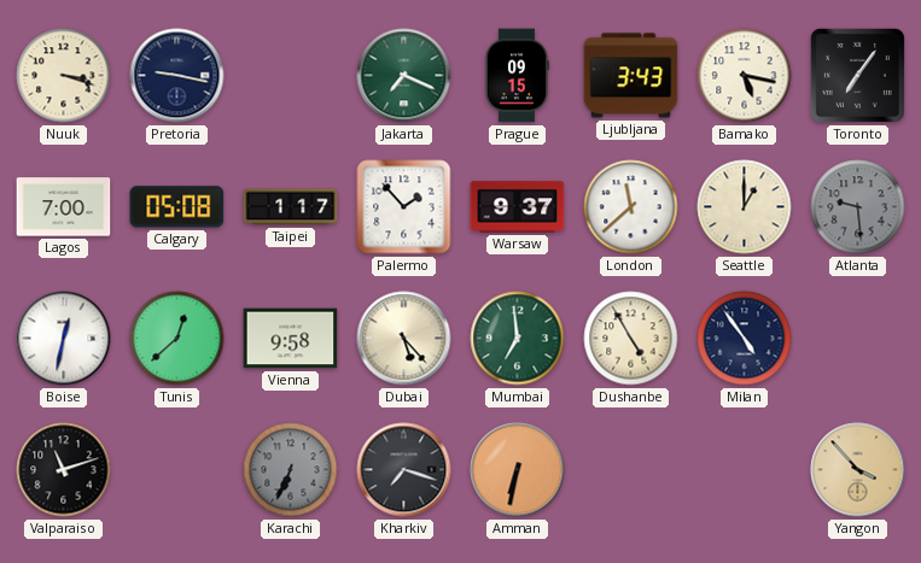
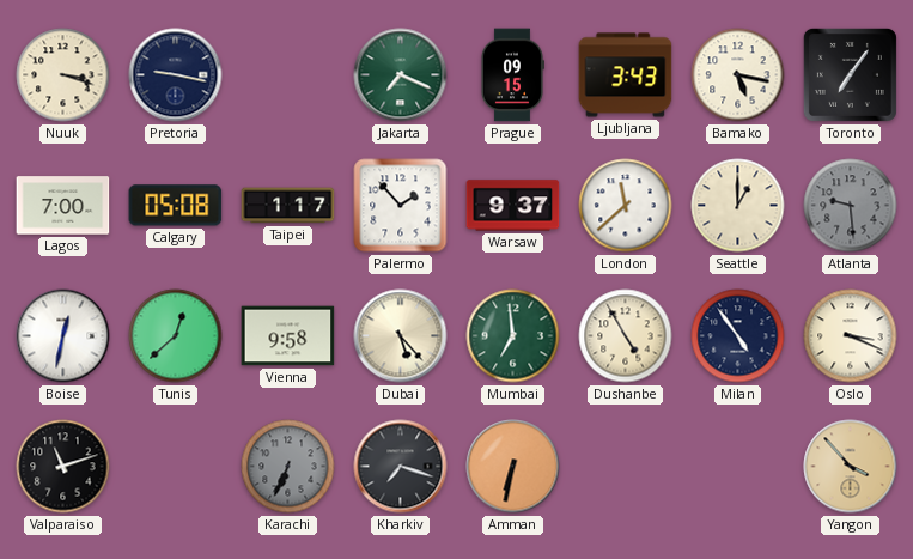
Oslo: none -> 3:19 (851, 336)
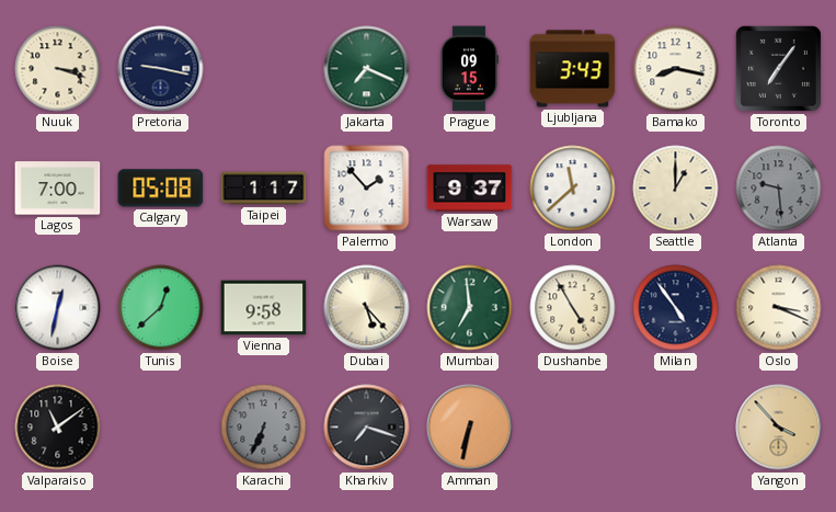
Bamako: 5:17 -> 8:17 (676, 69)
Valparaiso: 11:12 -> 11:09 (58, 428)
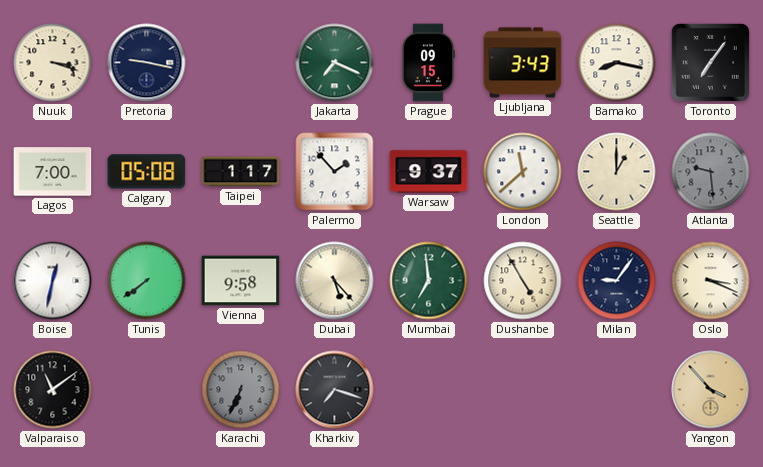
Tunis: 12:38 -> 7:39 (147, 281)
Milan: 4:54 -> 9:06 (617, 281)
Amman: 6:32 -> none (470, 428)
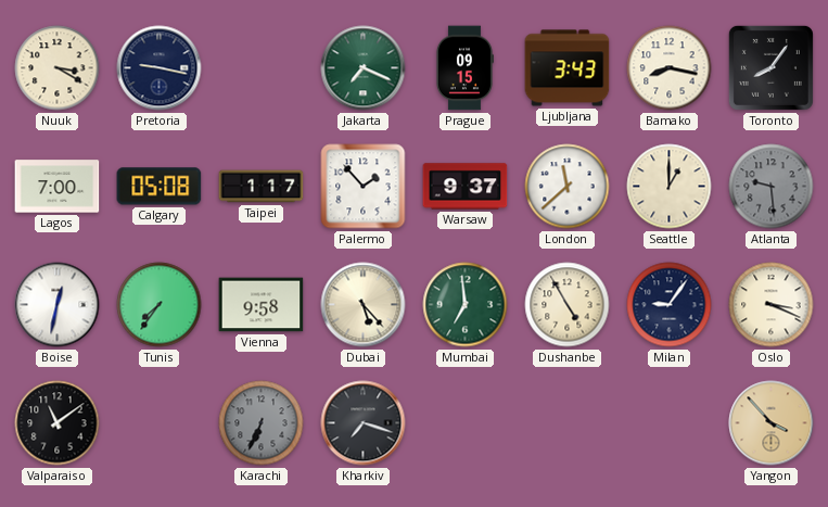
Nuuk: 3:18 -> 3:20 (58, 68)
Toronto: 7:06 -> 8:06 (770, 67)
Tunis: 7:39 -> 7:36 (160, 305)
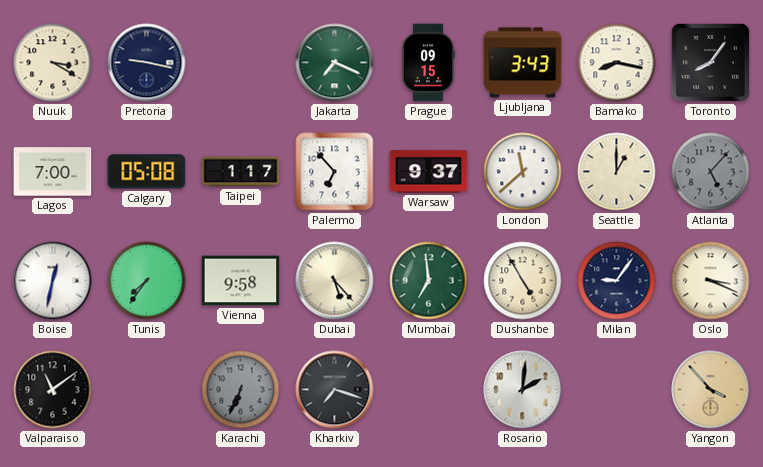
Palermo: 1:53 -> 6:53 (335, 172)
Atlanta: 9:29 -> 5:07 (711, 172)
Rosario: none -> 2:01 (523, 390)
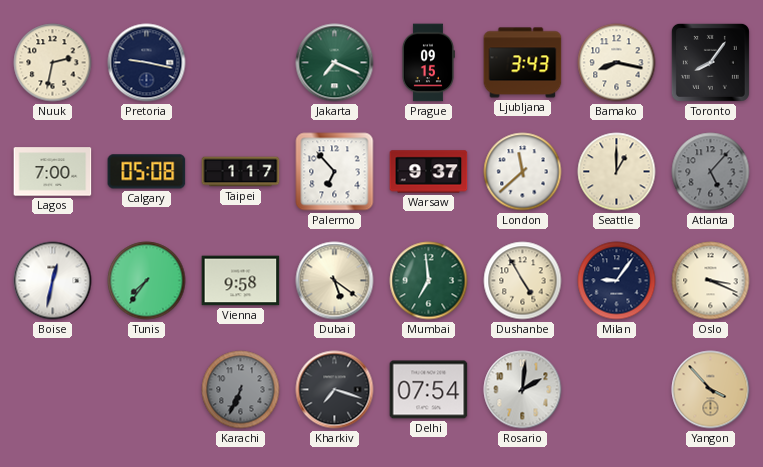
Nuuk: 3:20 -> 2:32 (53, 63)
Dubai: 5:23 -> 5:21 (335, 281)
Valparaiso: 11:09 -> none (53, 390)
Delhi: none -> 07:54 (429, 390)
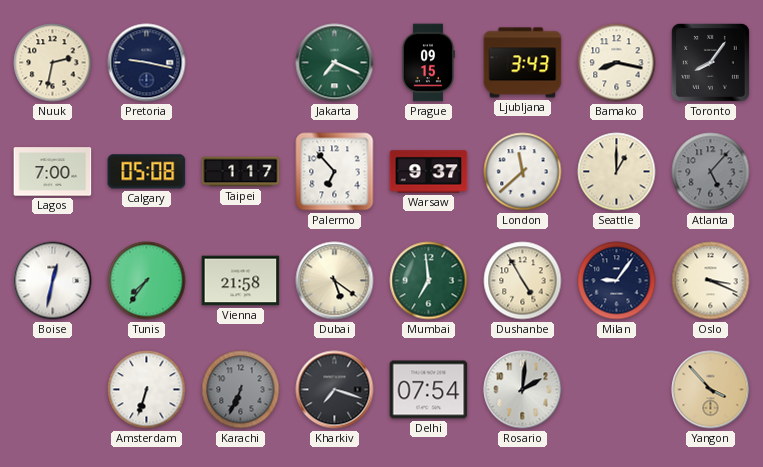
Vienna: 9:58 -> 21:58 (241, 281)
Amsterdam: none -> 6:33 (147, 390)
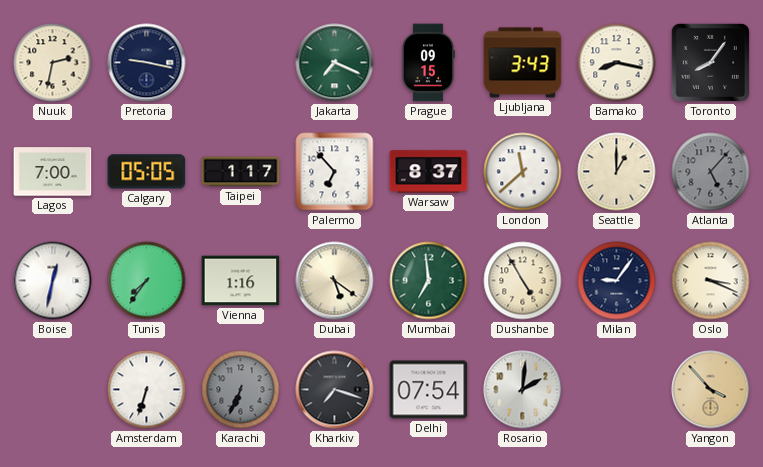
Calgary: 05:08 -> 05:05 (147, 172)
Warsaw: 9:37 -> 8:37 (429, 172)
Vienna: 21:58 -> 1:16 (241, 281)
